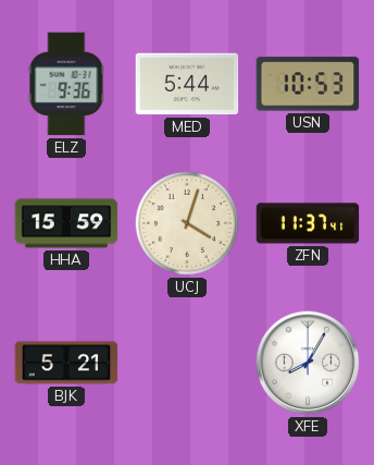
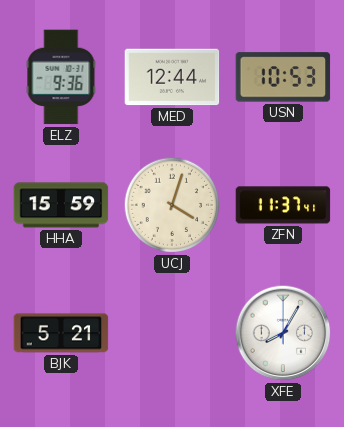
MED: 5:44 -> 12:44 (172, 77)
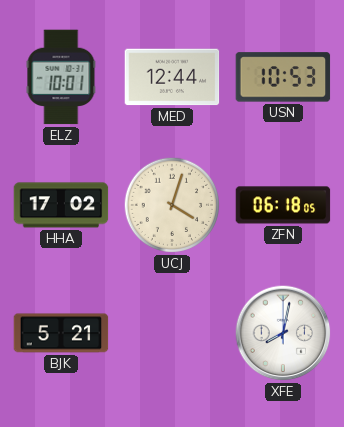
ELZ: 9:36 -> 10:01 (61, 77)
HHA: 15:59 -> 17:02 (61, 205)
ZFN: 11:37 -> 06:18 (283, 205)
XFE: 8:05 -> 8:02 (283, 333)
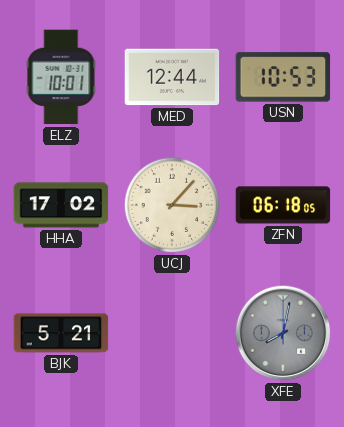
UCJ: 4:03 -> 3:07 (172, 205)
XFE dial: white -> grey (283, 333)
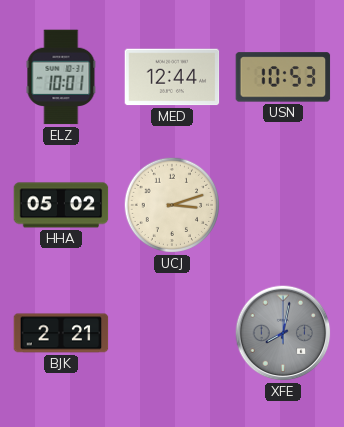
HHA: 17:02 -> 05:02 (61, 205)
UCJ: 3:07 -> 3:12 (172, 205)
ZFN: 06:18 -> none (283, 205)
BJK: 5:21 -> 2:21 (61, 333)
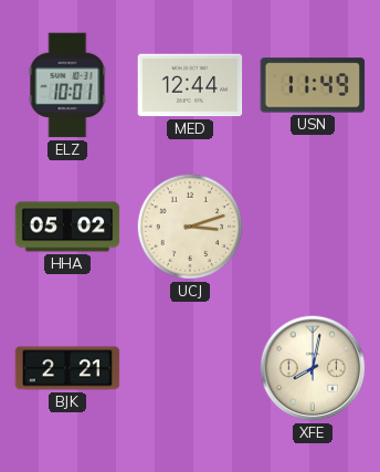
USN: 10:53 -> 11:49 (313, 85)
XFE dial: grey -> cream (313, 368)
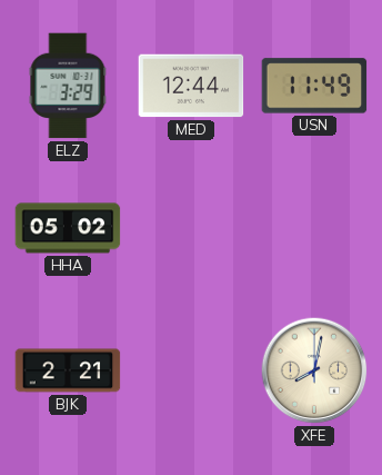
ELZ: 10:01 -> 3:29 (68, 86)
UCJ: 3:12 -> none (190, 227)
